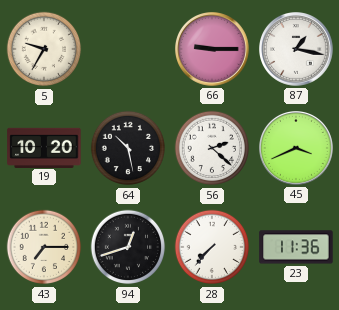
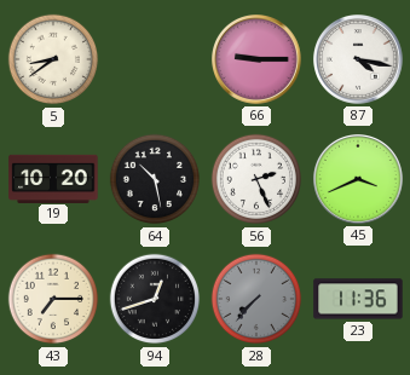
5: 9:35 -> 8:39 (53, 59)
87: 1:17 -> 4:17 (359, 60)
56: 2:22 -> 2:26 (256, 179)
28 dial: white -> grey (256, 299)
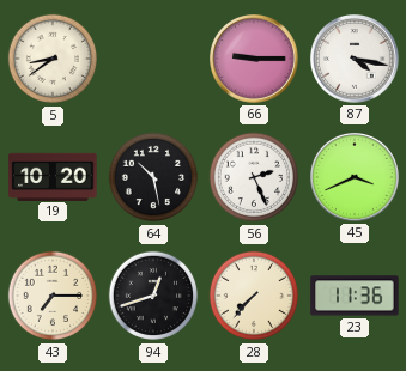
28 dial: grey -> cream (254, 296)
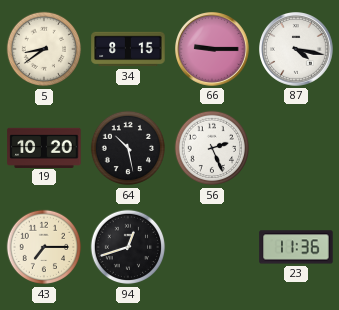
34: none -> 8:15 (128, 49)
45: 3:41 -> none (356, 178)
28: 7:37 -> none (254, 296)
